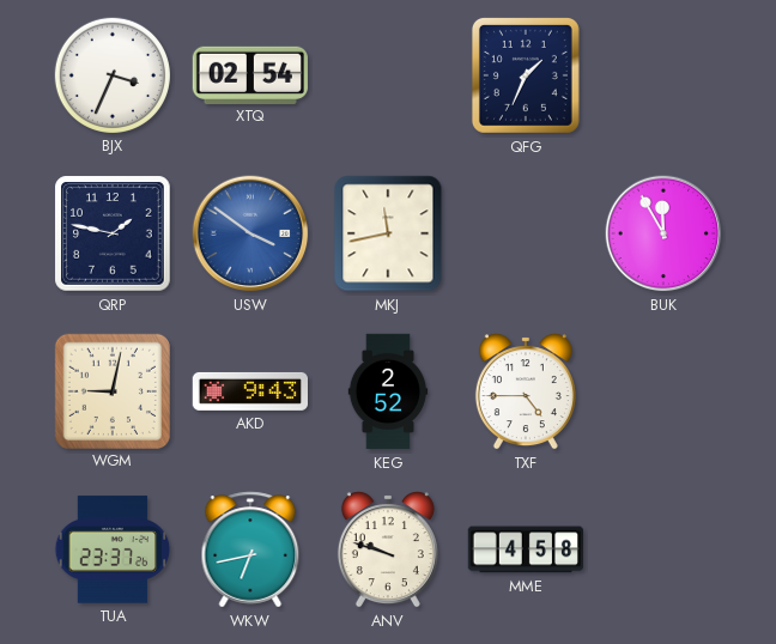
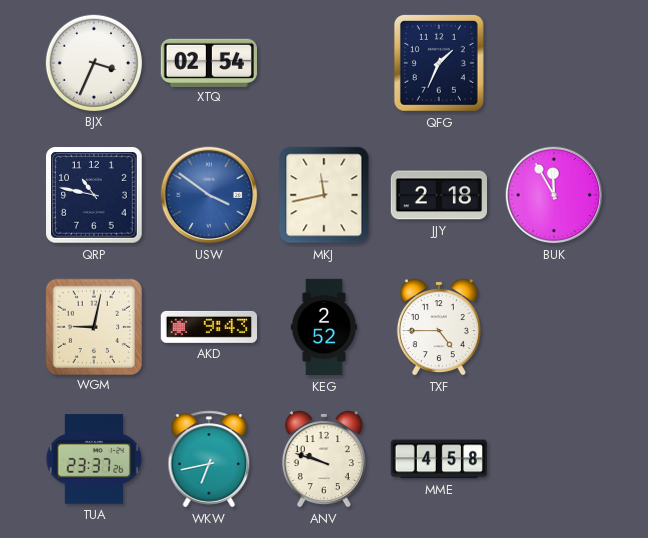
QRP: 1:47 -> 10:47 (94, 195)
JJY: none -> 2:18 (438, 195)
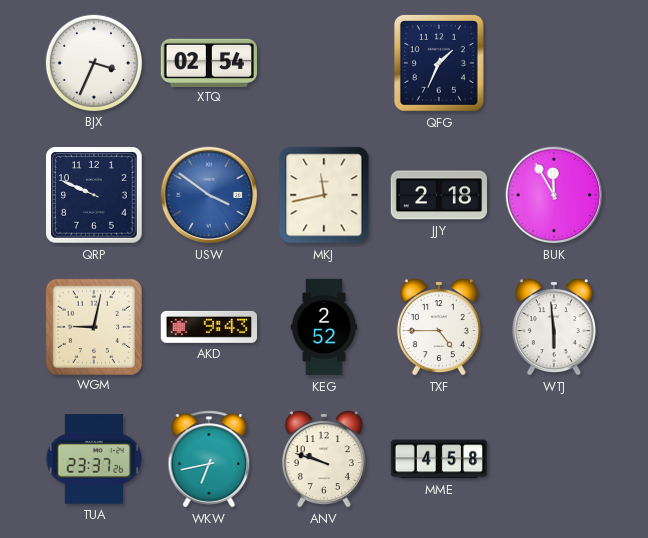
QRP: 10:47 -> 9:49 (94, 195)
WTJ: none -> 5:59 (554, 327)
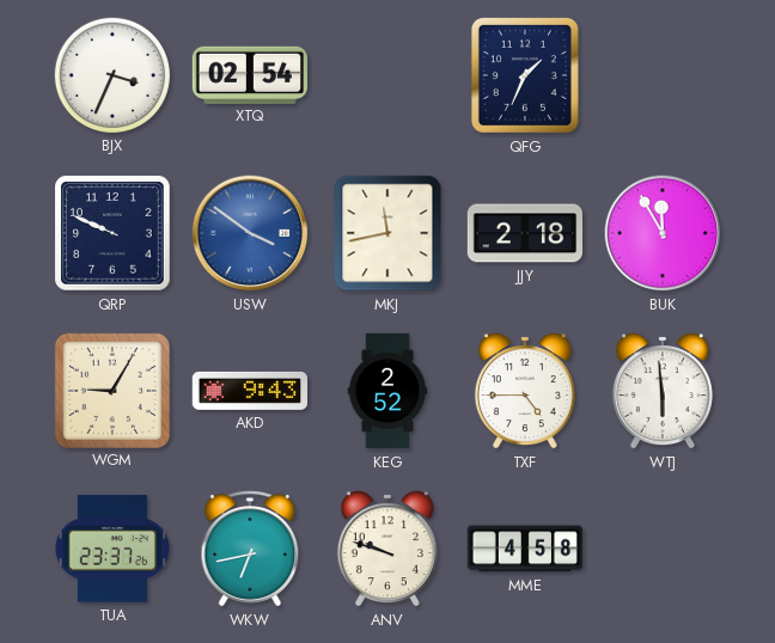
WGM: 9:02 -> 9:05 (111, 390)
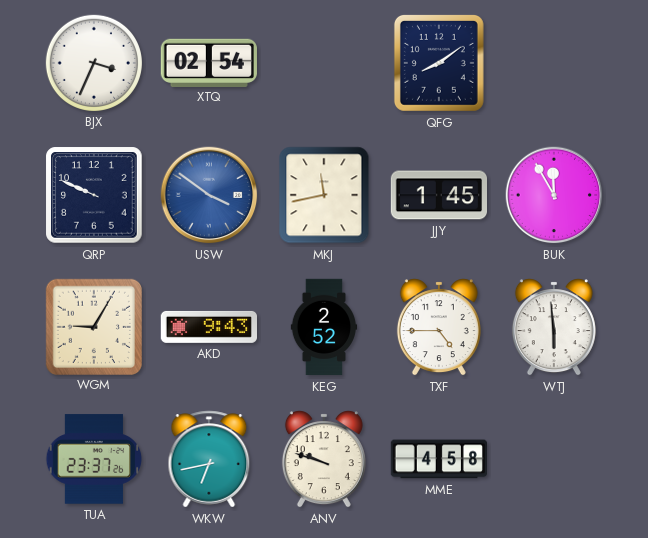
QFG: 1:34 -> 8:09 (439, 63)
JJY: 2:18 -> 1:45 (438, 195)
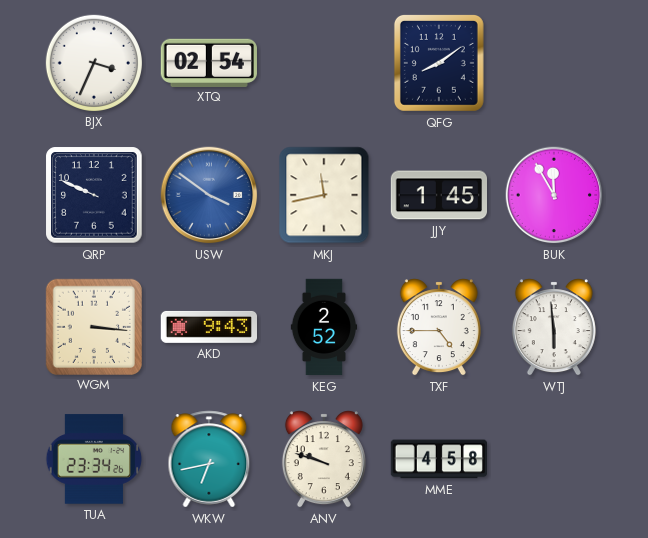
WGM: 9:05 -> 3:16 (93, 326)
TUA: 23:37 -> 23:34 (94, 459)
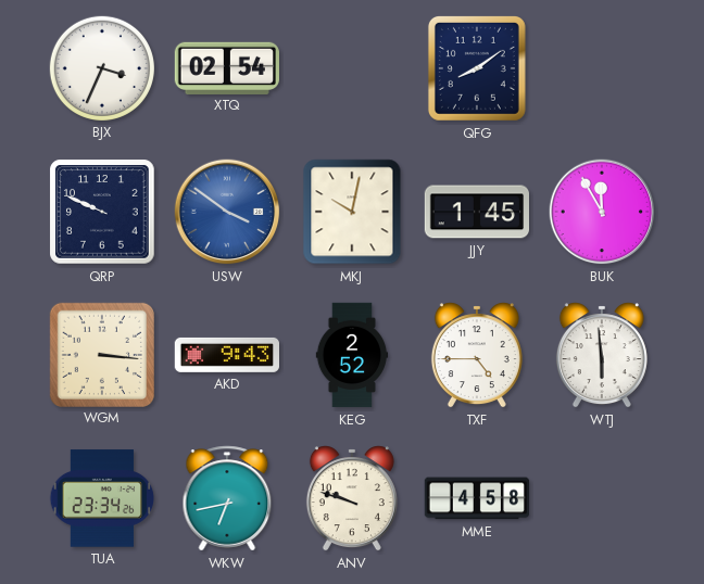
MKJ: 11:43 -> 10:02 (352, 212)
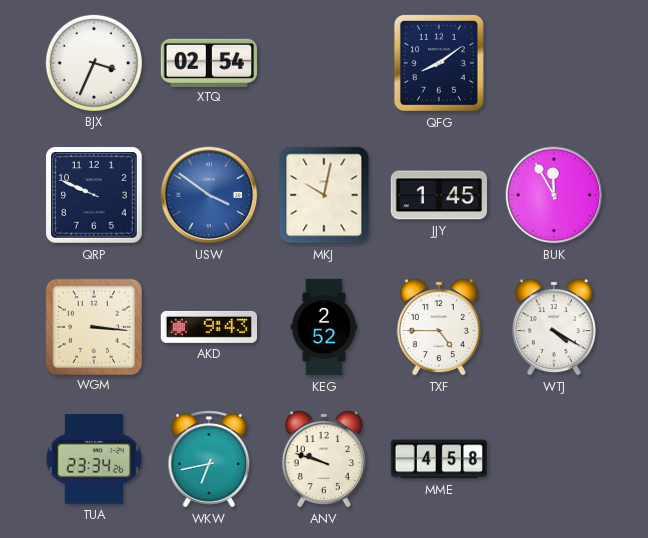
WTJ: 5:59 -> 4:20 (554, 327)
